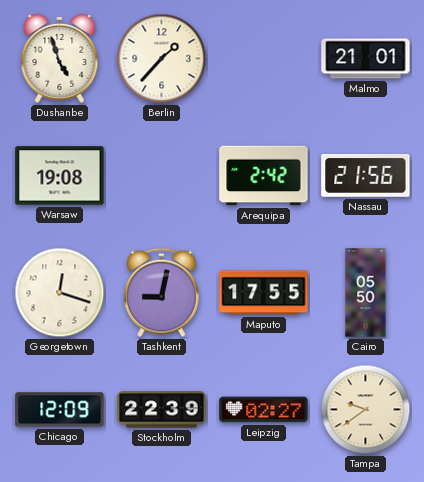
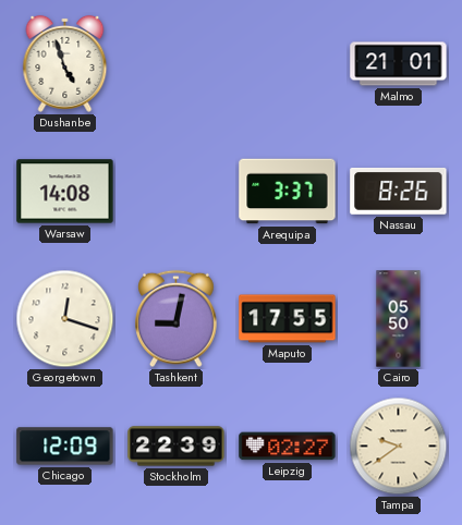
Berlin: 1:37 -> none (162, 59)
Warsaw: 19:08 -> 14:08 (65, 192)
Arequipa: 2:42 -> 3:37 (288, 192)
Nassau: 21:56 -> 8:26 (399, 192)
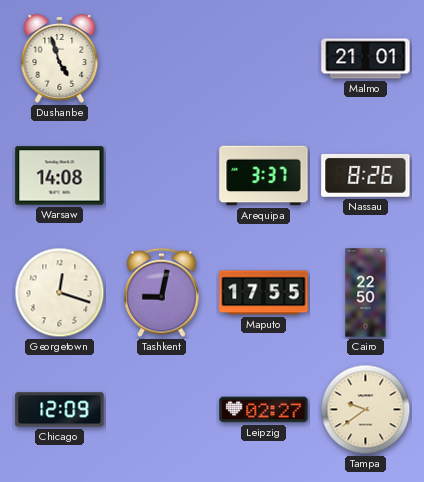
Cairo: 05:50 -> 22:50 (366, 293)
Stockholm: 22:39 -> none (177, 447)
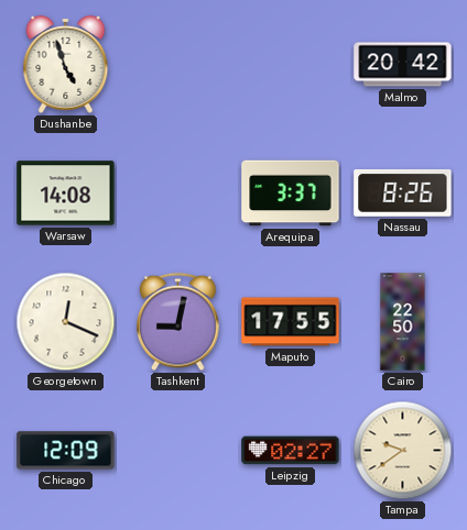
Malmo: 21:01 -> 20:42 (403, 65)
Georgetown: 12:18 -> 12:19 (66, 322)
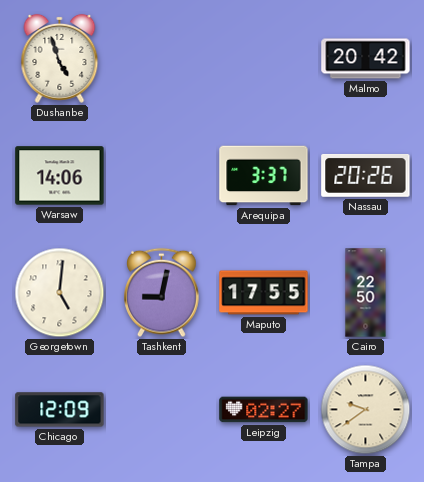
Warsaw: 14:08 -> 14:06 (60, 176)
Nassau: 8:26 -> 20:26 (366, 176)
Georgetown: 12:19 -> 5:01 (60, 293)
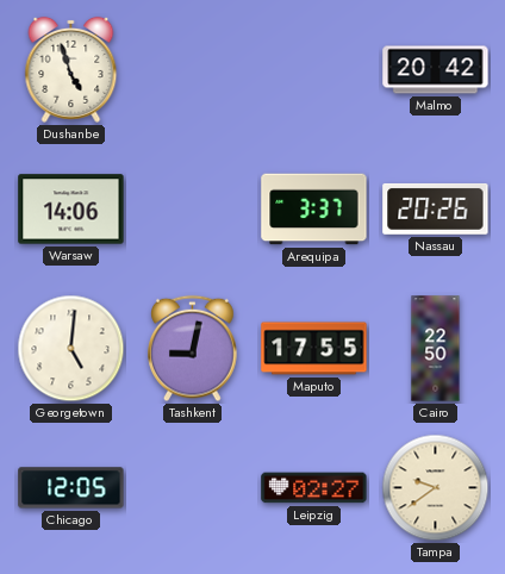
Chicago: 12:09 -> 12:05 (71, 488)
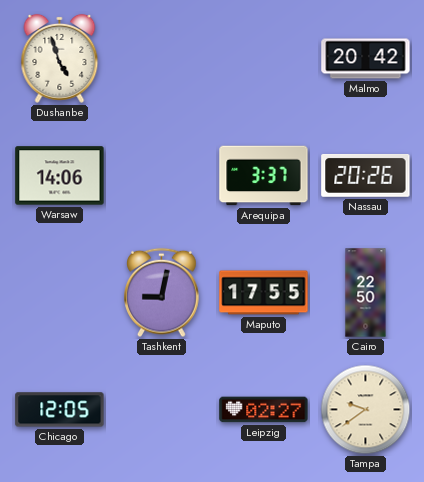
Georgetown: 5:01 -> none (71, 349)
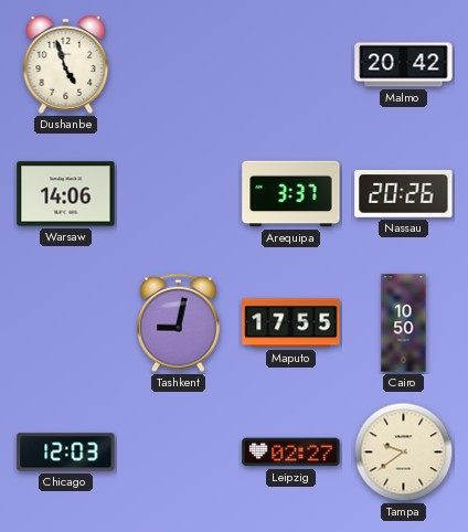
Cairo: 22:50 -> 10:50 (404, 323)
Chicago: 12:05 -> 12:03 (66, 453)
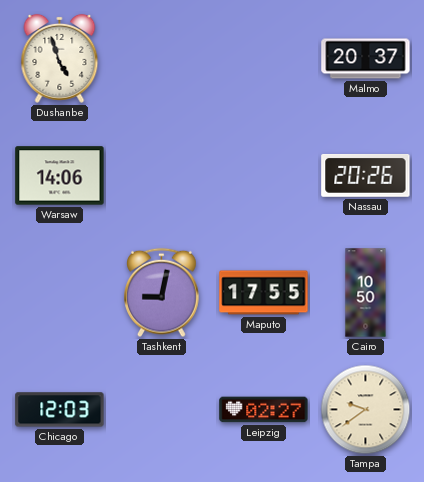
Malmo: 20:42 -> 20:37 (366, 59)
Arequipa: 3:37 -> none (291, 194)
